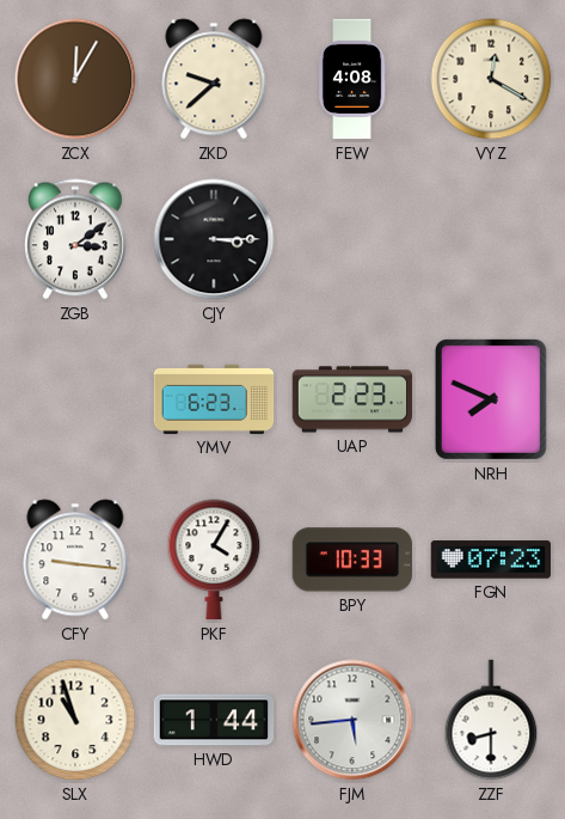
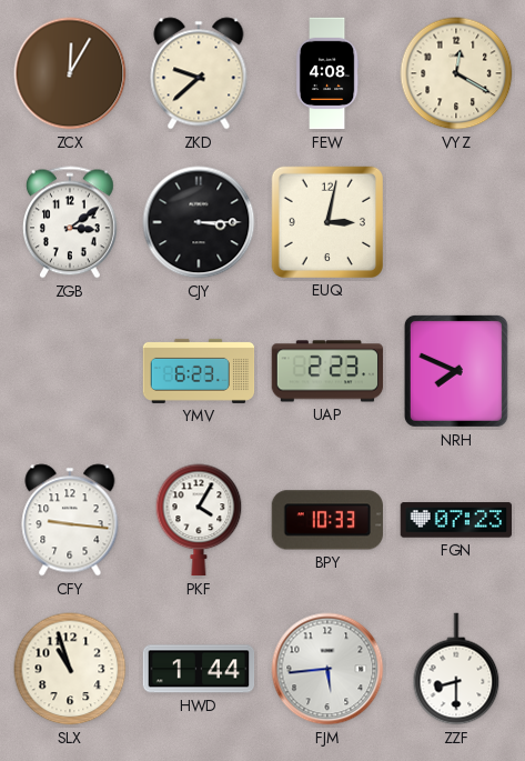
EUQ: none -> 3:02 (326, 221)
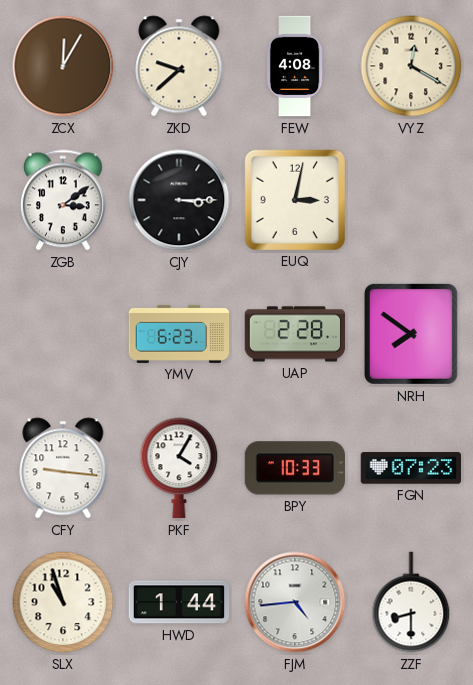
UAP: 2:23 -> 2:28 (295, 334)
NRH: 7:49 -> 7:51 (411, 334)
FJM: 5:44 -> 4:44 (295, 602)
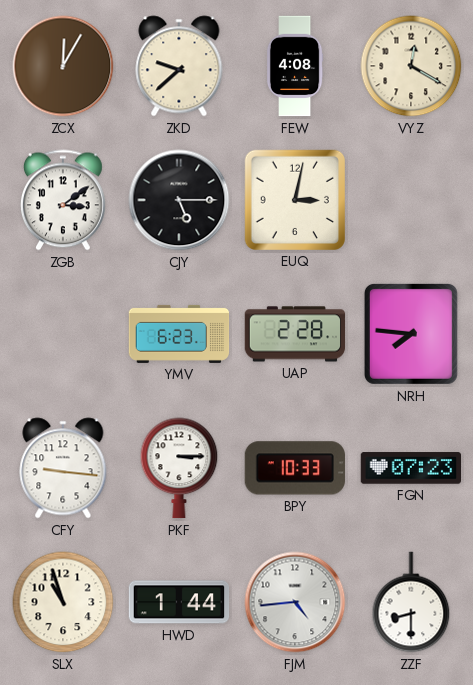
CJY: 3:15 -> 5:15 (179, 200)
NRH: 7:51 -> 7:46 (411, 334)
PKF: 4:05 -> 3:15 (179, 468)
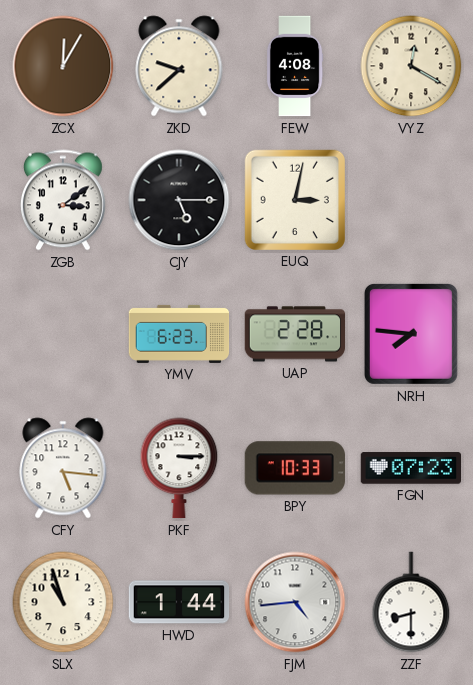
CFY: 9:16 -> 5:16 (63, 468)
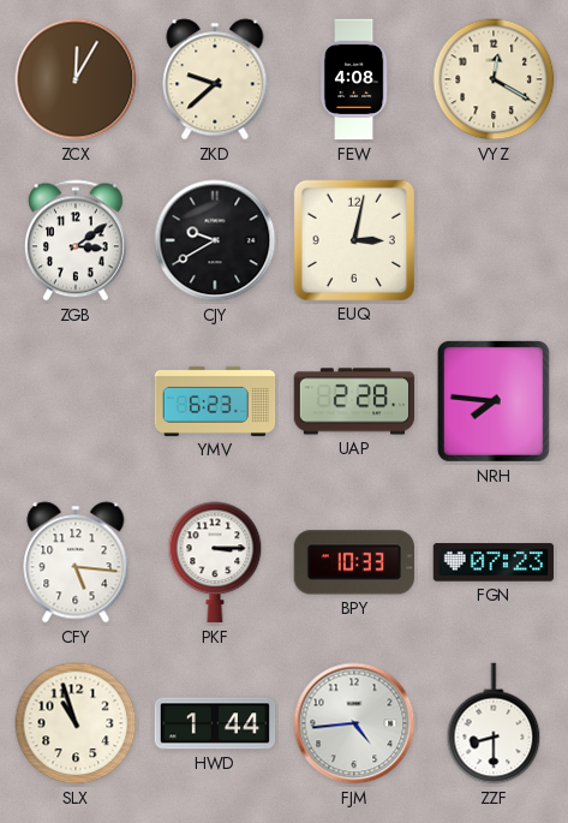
CJY: 5:15 -> 9:40 (215, 240)
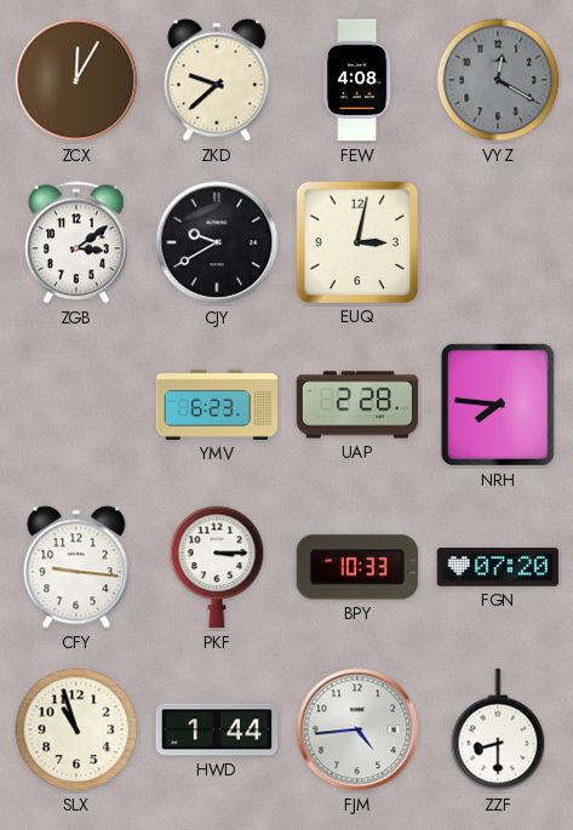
VYZ dial: cream -> grey (498, 80)
CFY: 5:16 -> 9:16 (76, 567)
FGN: 07:23 -> 07:20 (497, 567)
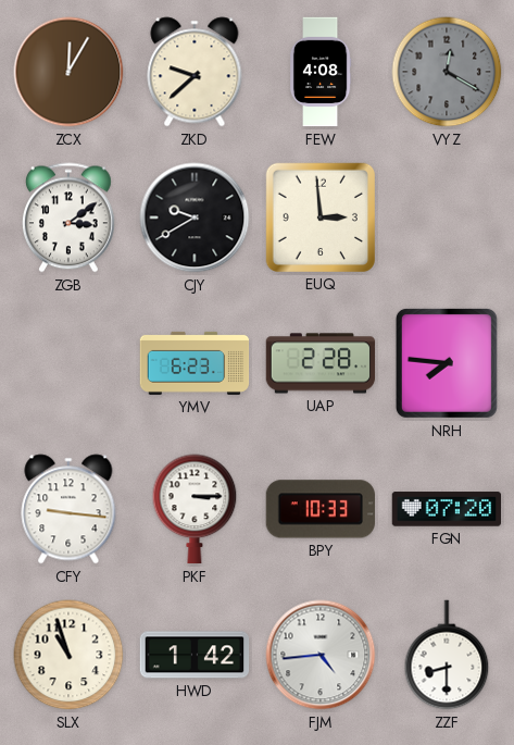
EUQ: 3:02 -> 2:59 (319, 216)
HWD: 1:44 -> 1:42 (195, 655)
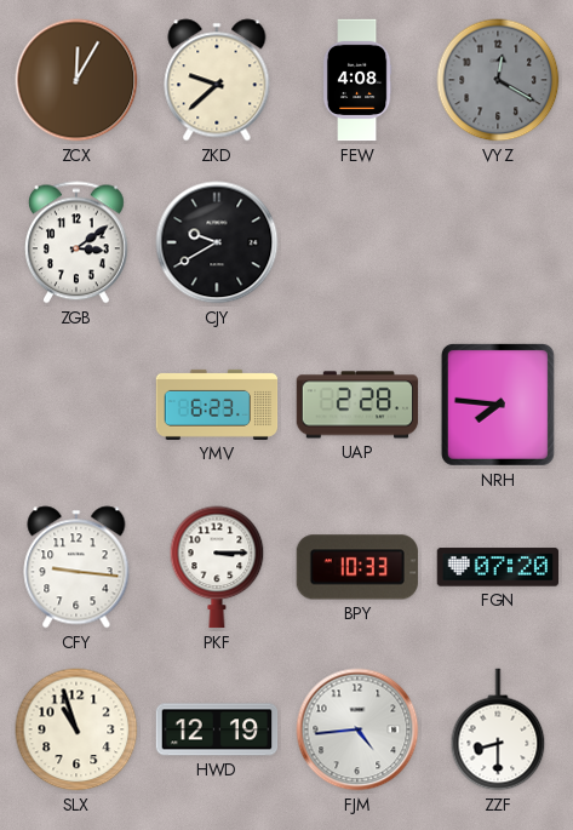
EUQ: 2:59 -> none (319, 216)
HWD: 1:42 -> 12:19 (217, 729)
